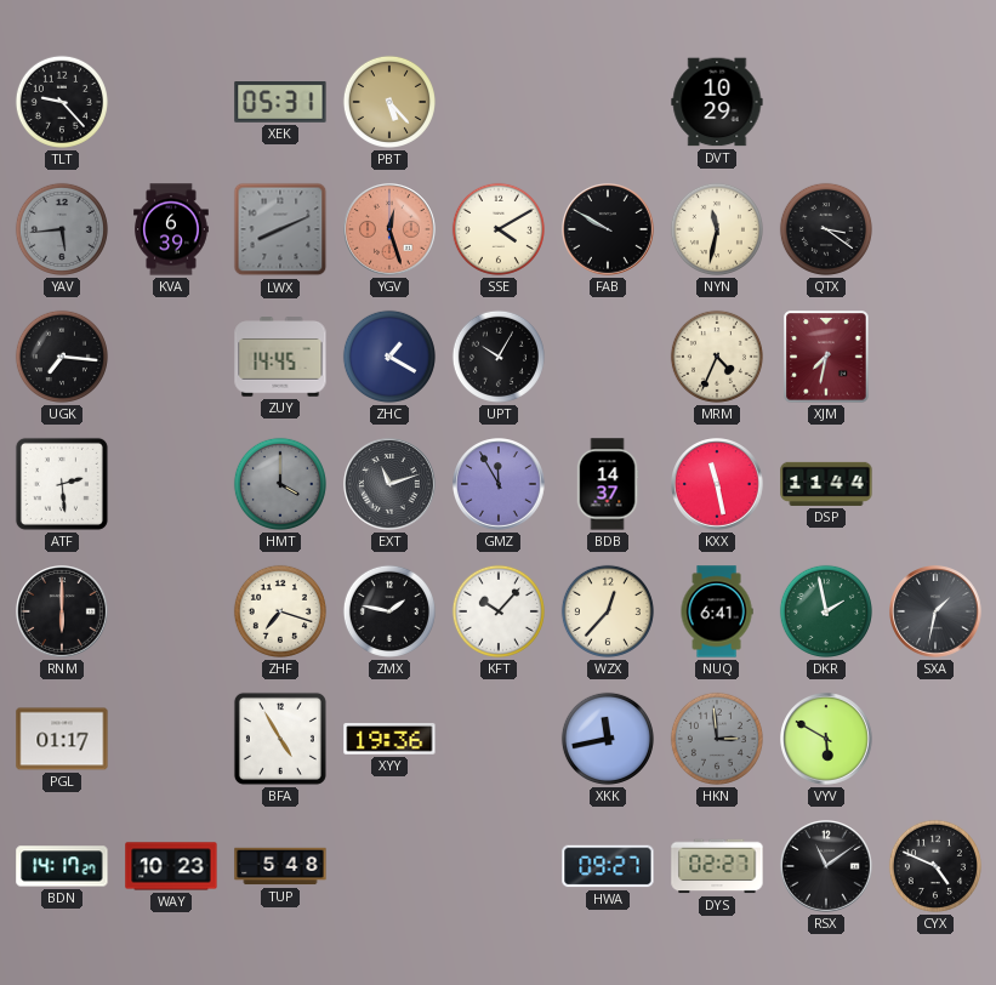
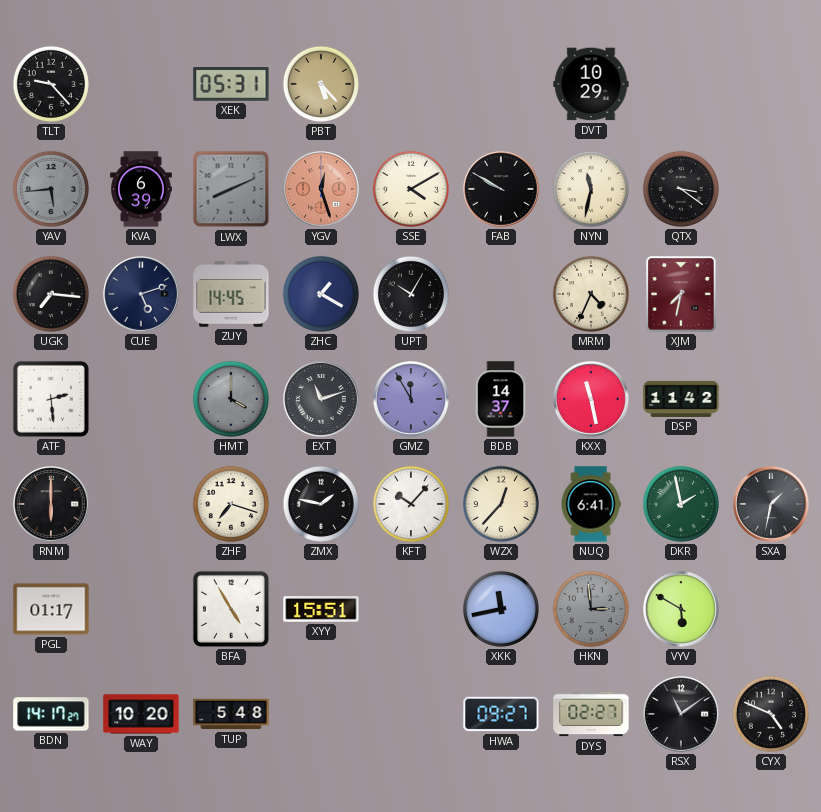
CUE: none -> 5:12 (142, 295)
DSP: 11:44 -> 11:42 (681, 399)
XYY: 19:36 -> 15:51 (321, 609)
WAY: 10:23 -> 10:20 (141, 714)
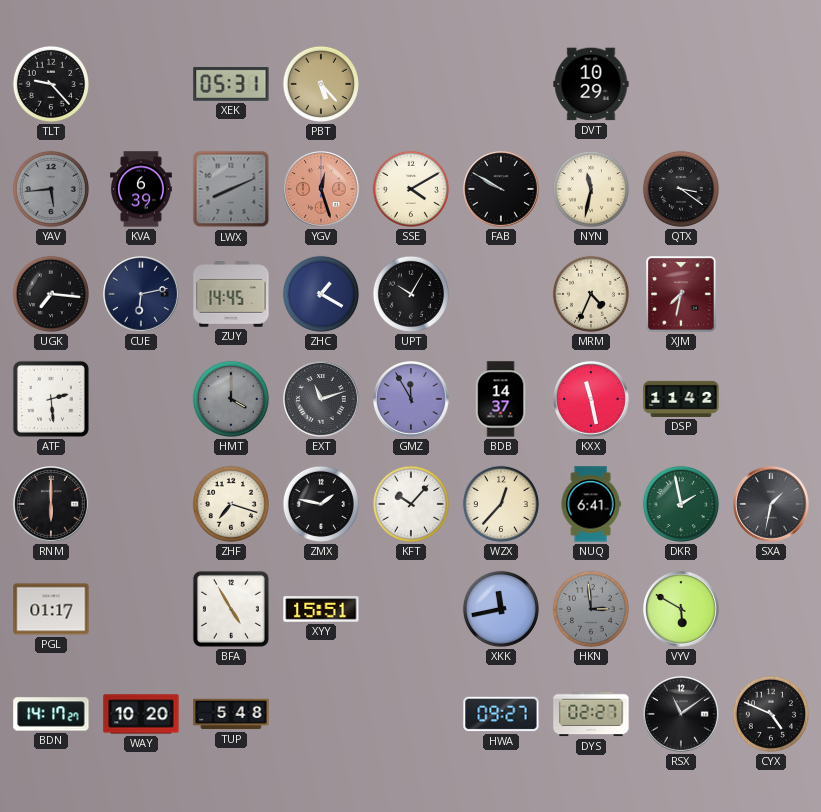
CUE: 5:12 -> 6:13 (142, 295)
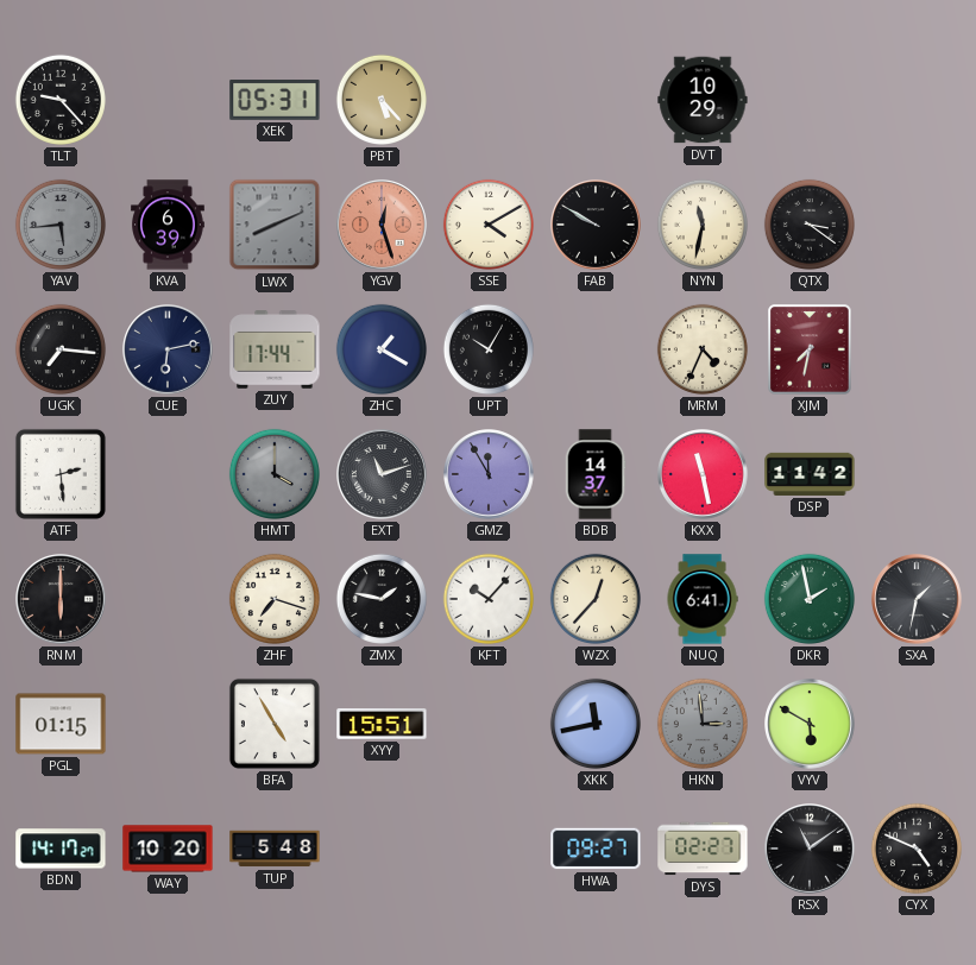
ZUY: 14:45 -> 17:44 (275, 349)
PGL: 01:17 -> 01:15 (61, 724)
